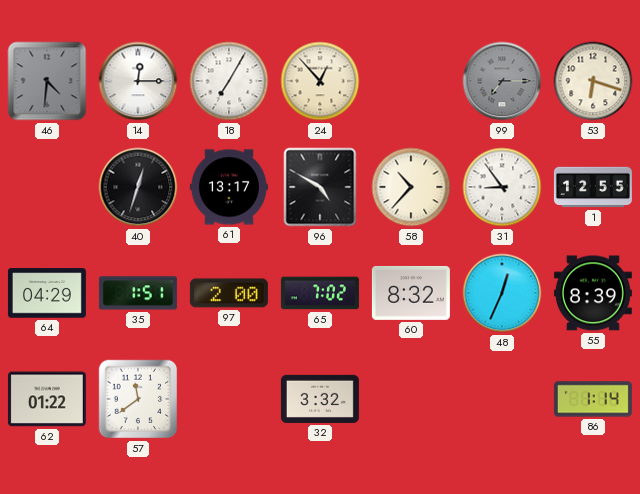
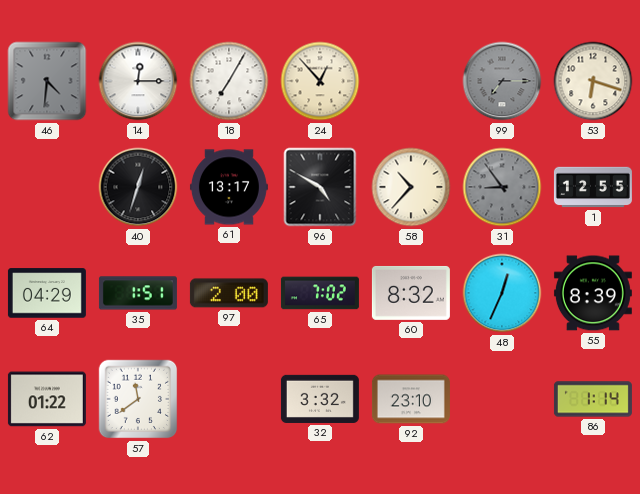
31 dial: white -> grey (502, 187)
92: none -> 23:10 (411, 399)
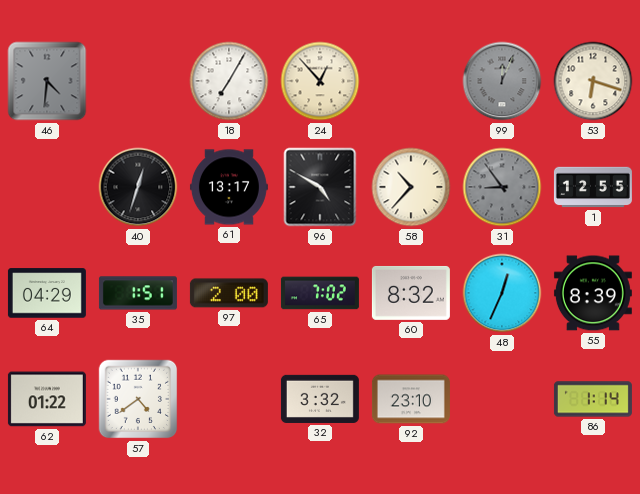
14: 12:15 -> none (138, 81)
99: 7:15 -> 12:04 (502, 81)
57: 11:39 -> 4:39 (138, 399)
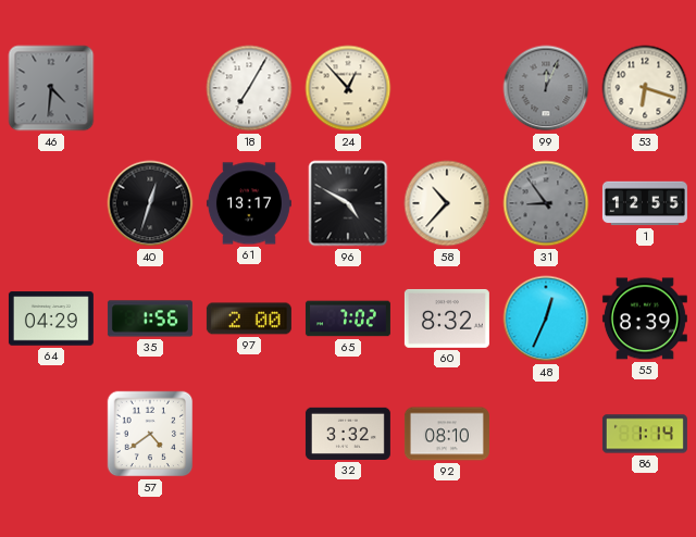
35: 1:51 -> 1:56 (150, 319)
62: 01:22 -> none (47, 399)
92: 23:10 -> 08:10 (447, 434)
